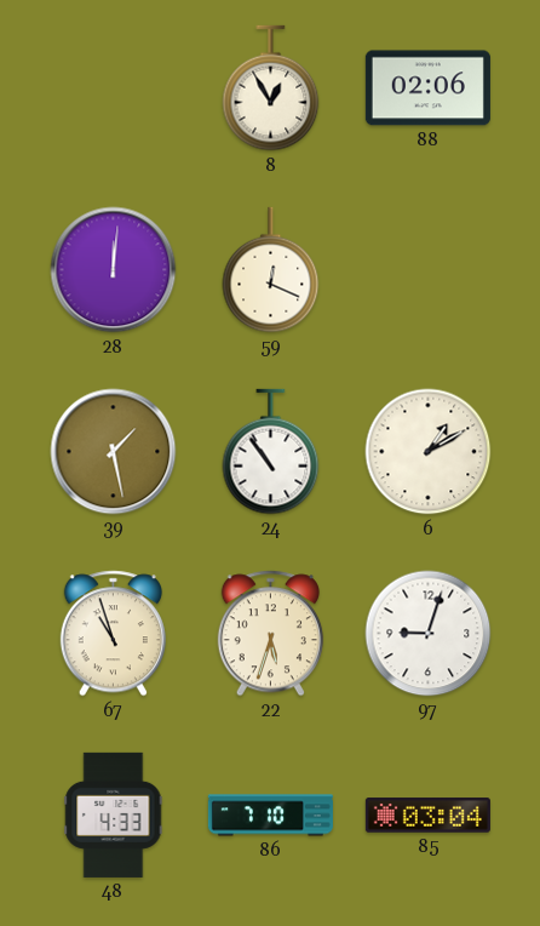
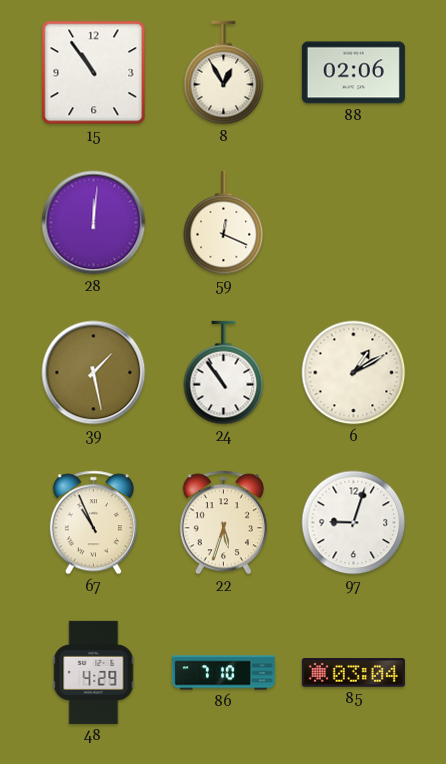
15: none -> 10:54 (94, 73)
67: 10:57 -> 10:56 (93, 523)
48: 4:33 -> 4:29 (94, 672)
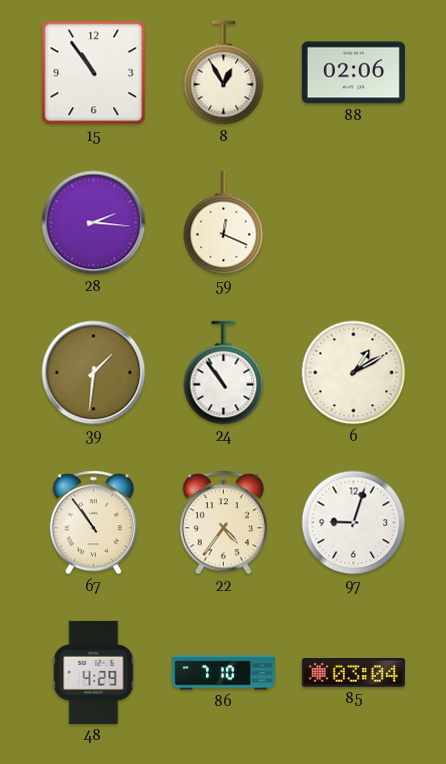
28: 12:01 -> 2:16 (94, 223)
39: 1:28 -> 1:31 (94, 373)
67: 10:56 -> 10:54 (93, 523)
22: 5:33 -> 4:36 (223, 523)
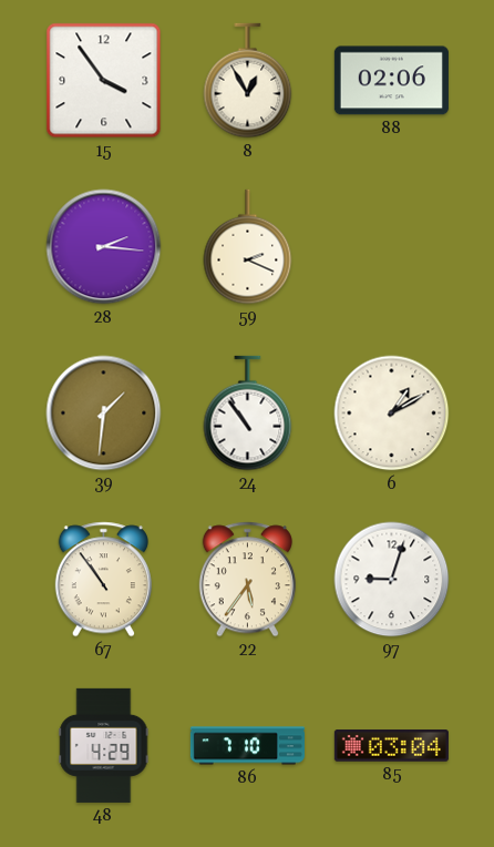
15: 10:54 -> 3:54 (104, 81)
59: 12:19 -> 2:19 (248, 247)
22: 4:36 -> 5:36 (247, 580)
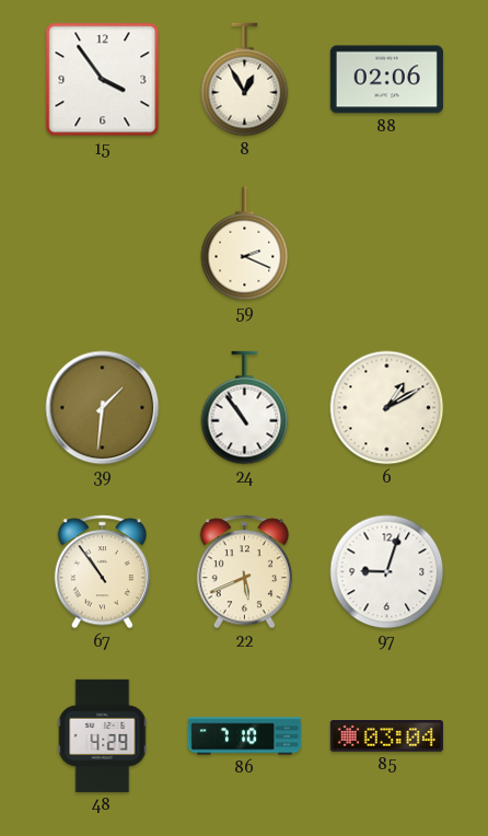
28: 2:16 -> none (104, 247)
22: 5:36 -> 5:41 (244, 572)
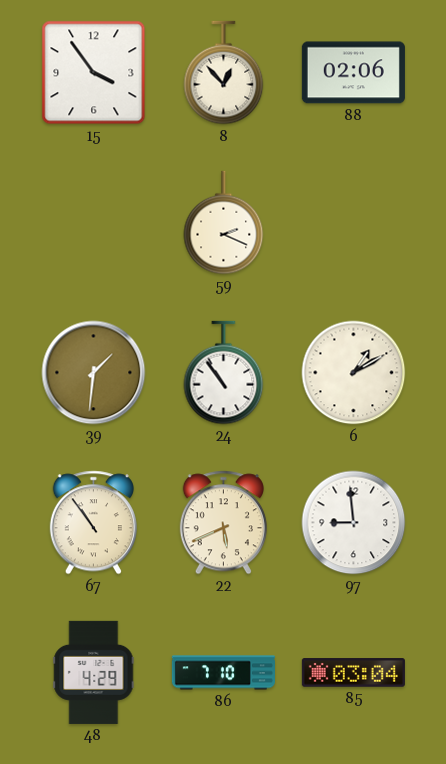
8: 12:55 -> 12:53 (224, 73)
97: 9:03 -> 8:59 (354, 523)
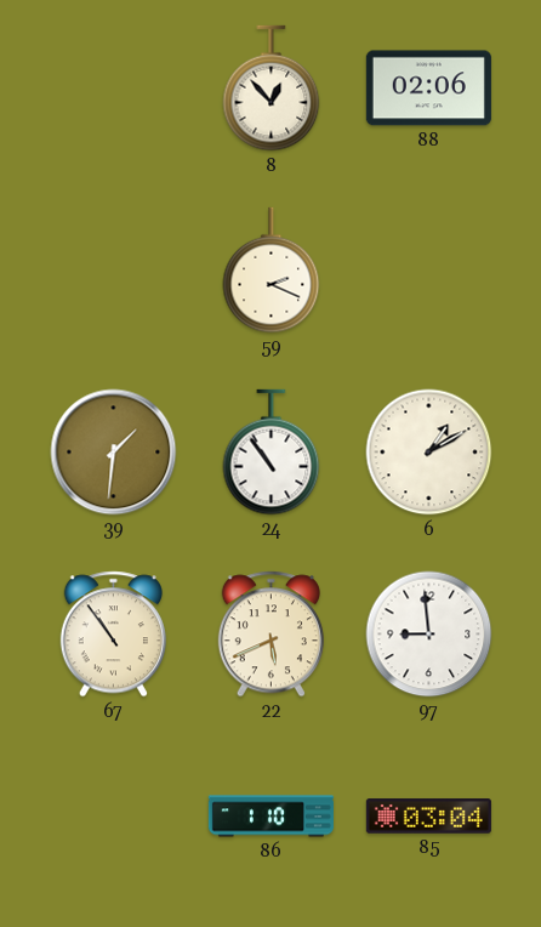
15: 3:54 -> none (94, 73)
48: 4:29 -> none (94, 672)
86: 7:10 -> 1:10 (270, 817)
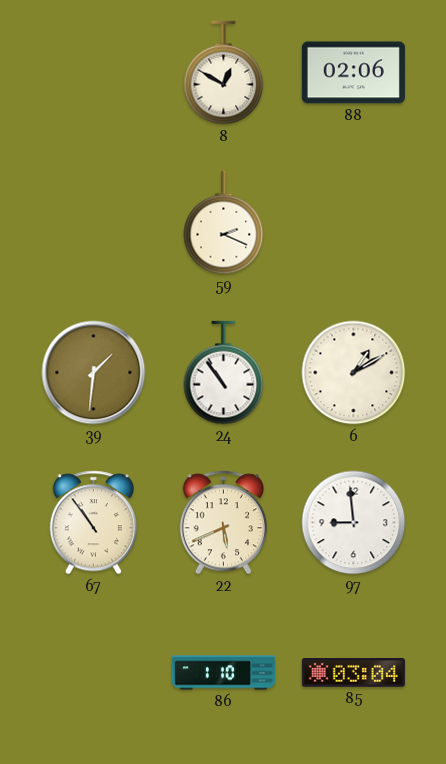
8: 12:53 -> 12:50 (224, 73)
